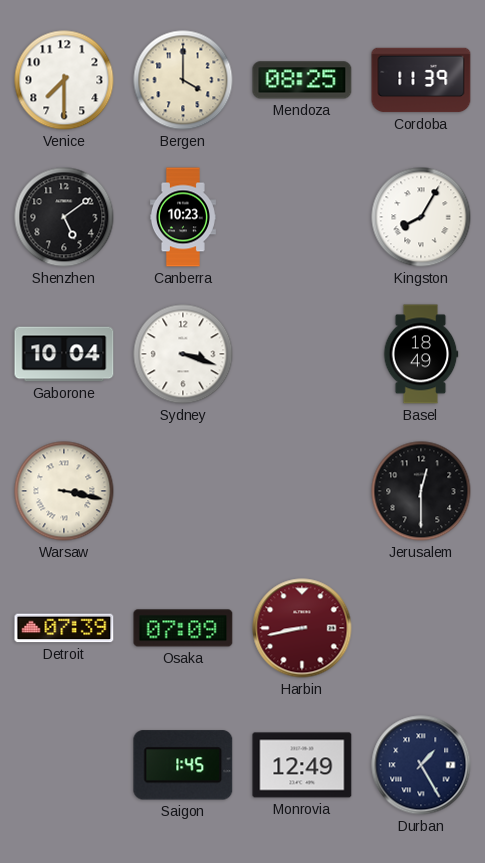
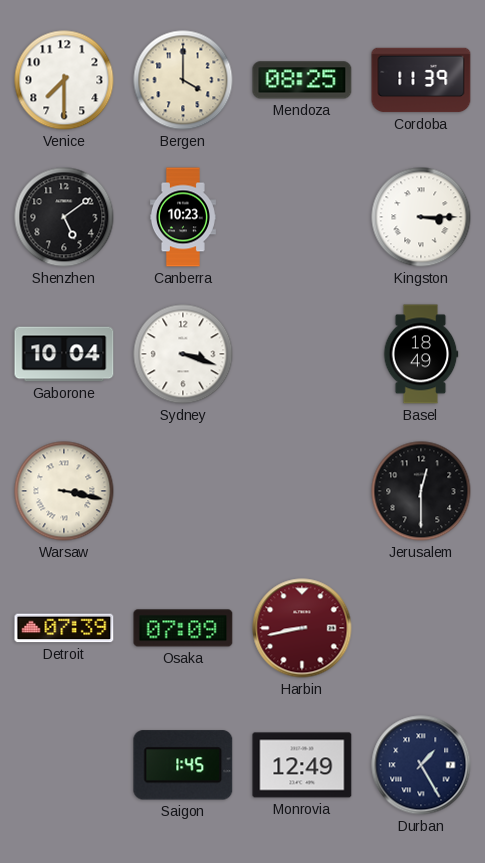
Kingston: 8:05 -> 3:15 (421, 217)
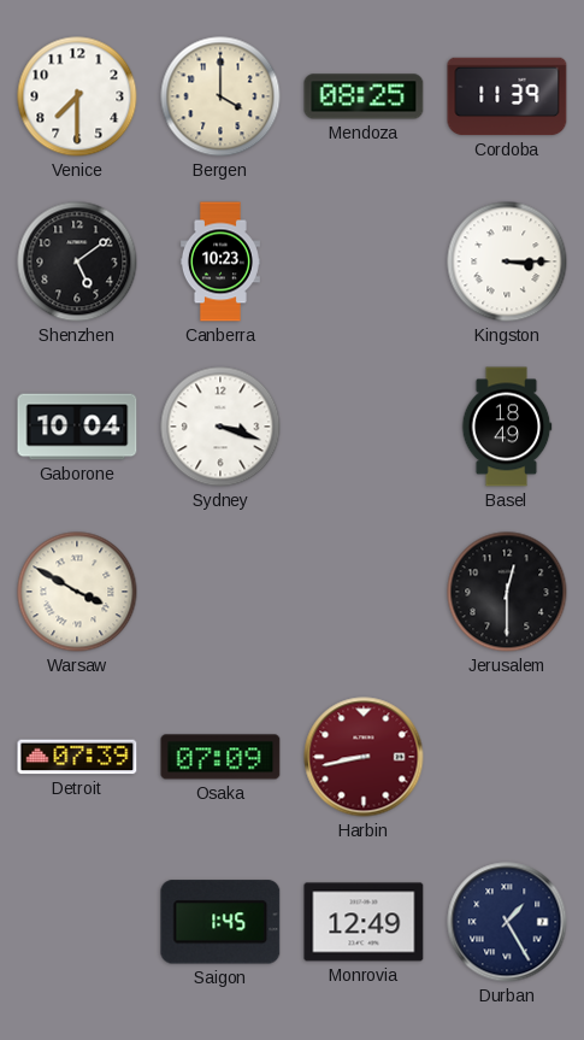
Warsaw: 3:17 -> 3:50 (77, 592)
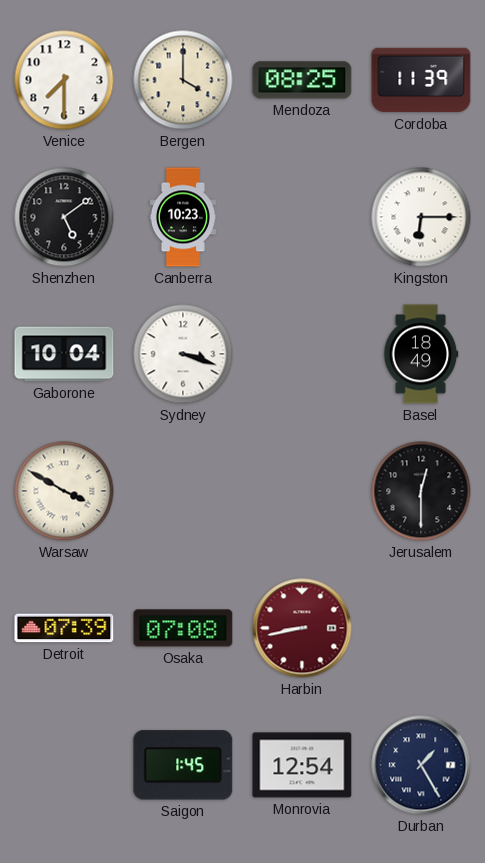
Kingston: 3:15 -> 6:15 (421, 217)
Osaka: 07:09 -> 07:08 (183, 628)
Monrovia: 12:49 -> 12:54 (302, 765)
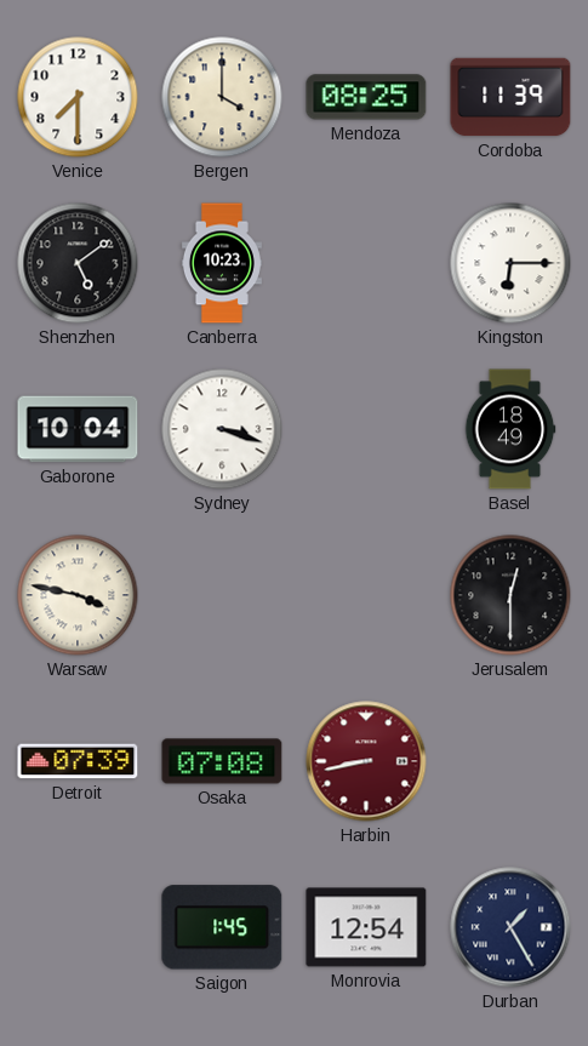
Warsaw: 3:50 -> 3:47 (78, 595)
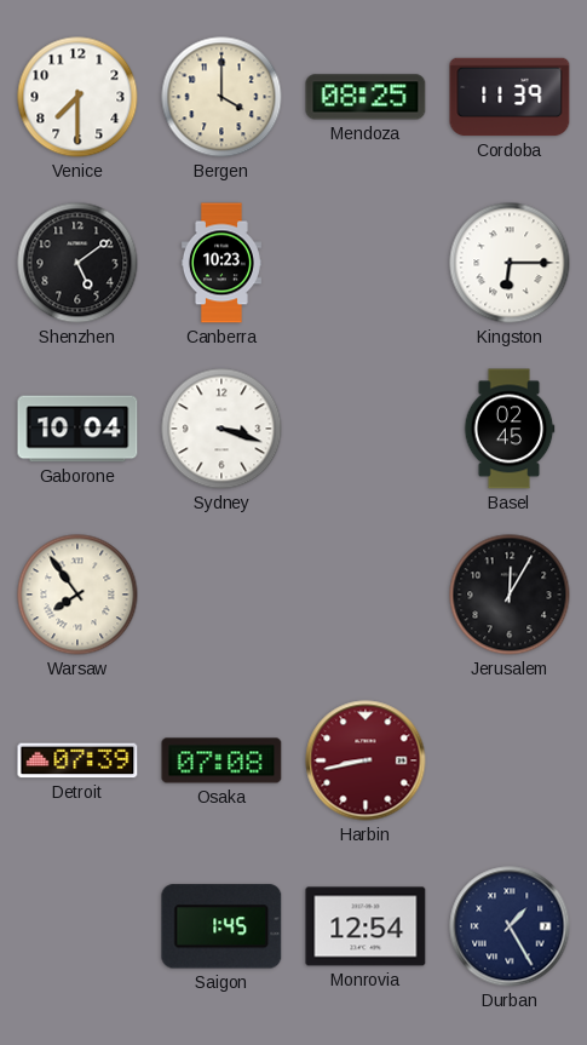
Basel: 18:49 -> 02:45 (510, 429)
Warsaw: 3:47 -> 7:54 (77, 595)
Jerusalem: 12:30 -> 12:05 (510, 595)
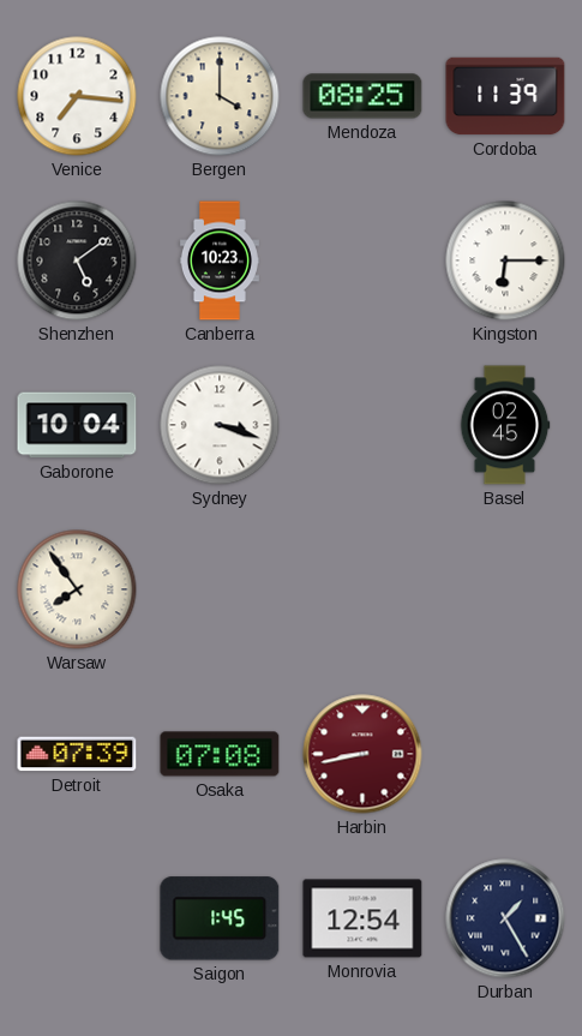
Venice: 7:30 -> 7:16 (77, 96)
Jerusalem: 12:05 -> none (510, 595)
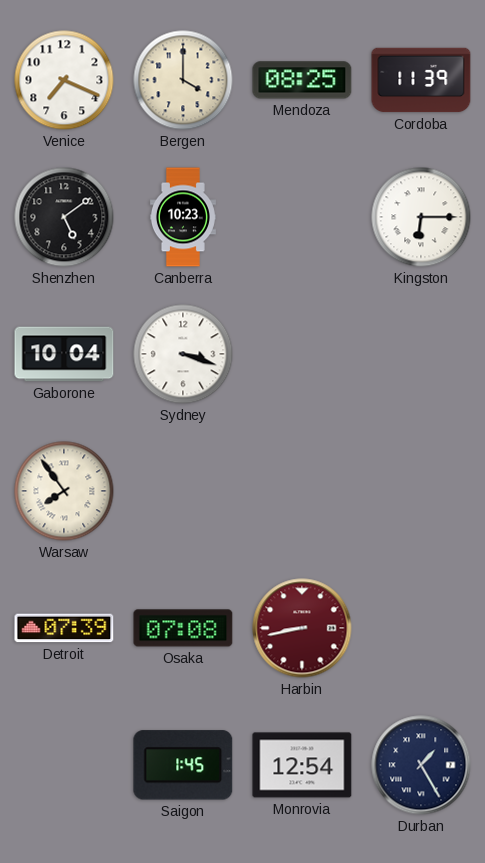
Venice: 7:16 -> 7:19 (64, 80)
Basel: 02:45 -> none (505, 425)
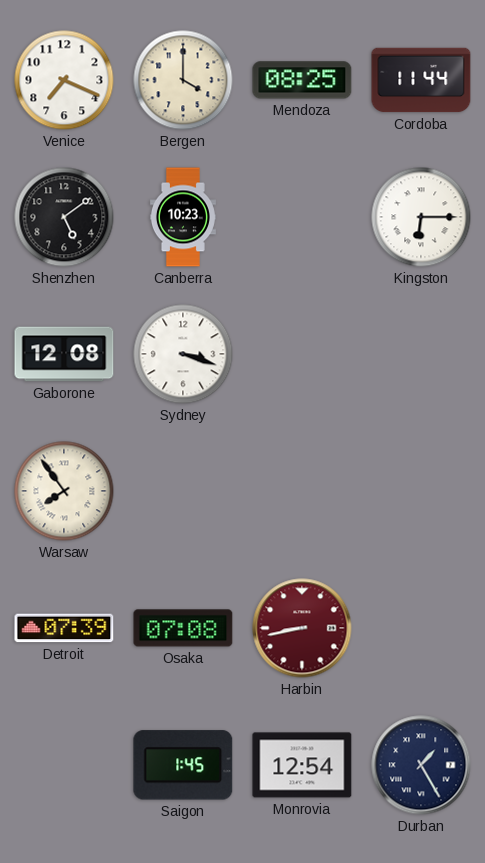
Cordoba: 11:39 -> 11:44 (421, 80)
Gaborone: 10:04 -> 12:08 (64, 354)
